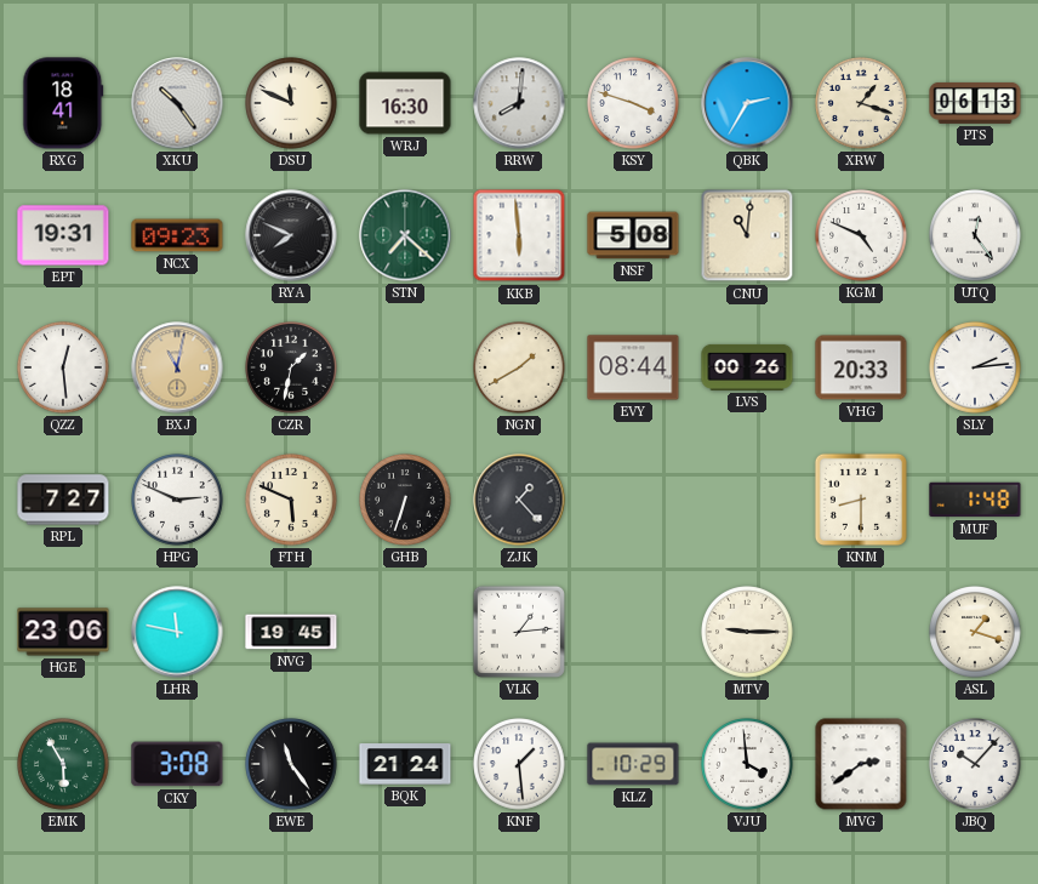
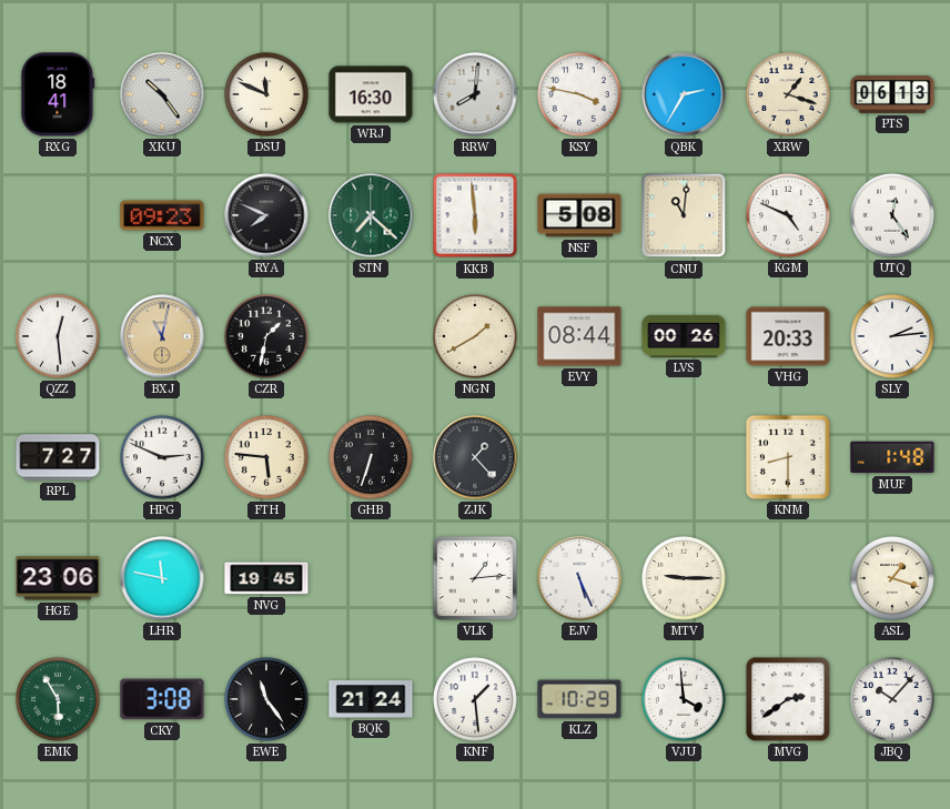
KSY: 3:48 -> 3:47 (579, 94)
EPT: 19:31 -> none (63, 235)
FTH: 5:49 -> 5:46 (266, 457)
EJV: none -> 5:26 (579, 578)
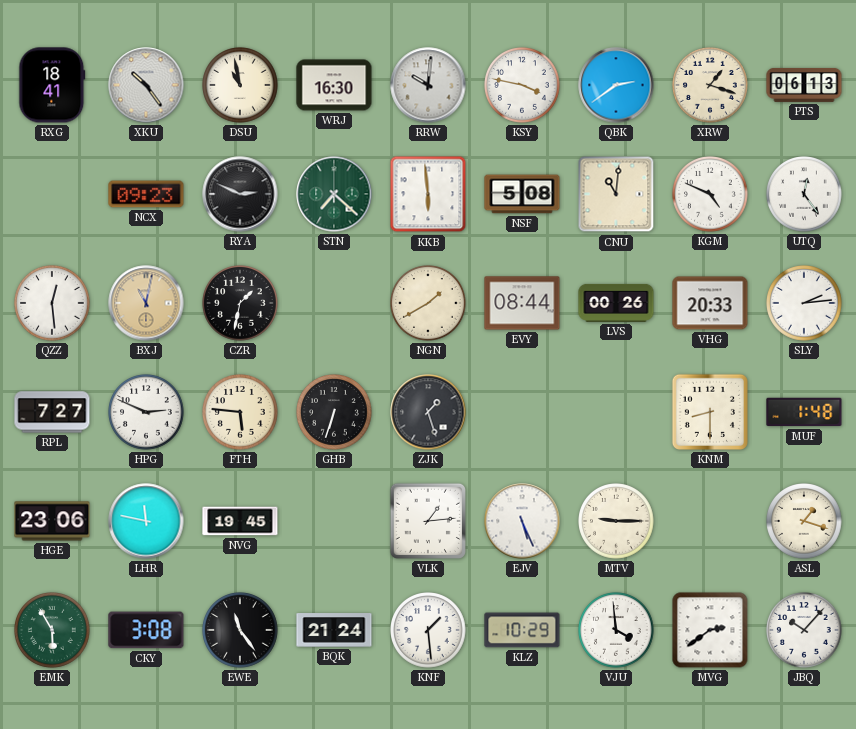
DSU: 11:49 -> 10:58 (240, 85)
RRW: 8:01 -> 10:01 (428, 85)
QBK: 2:35 -> 2:39 (616, 85)
RYA: 7:49 -> 2:49 (240, 194)
ZJK: 1:23 -> 1:27 (428, 412)
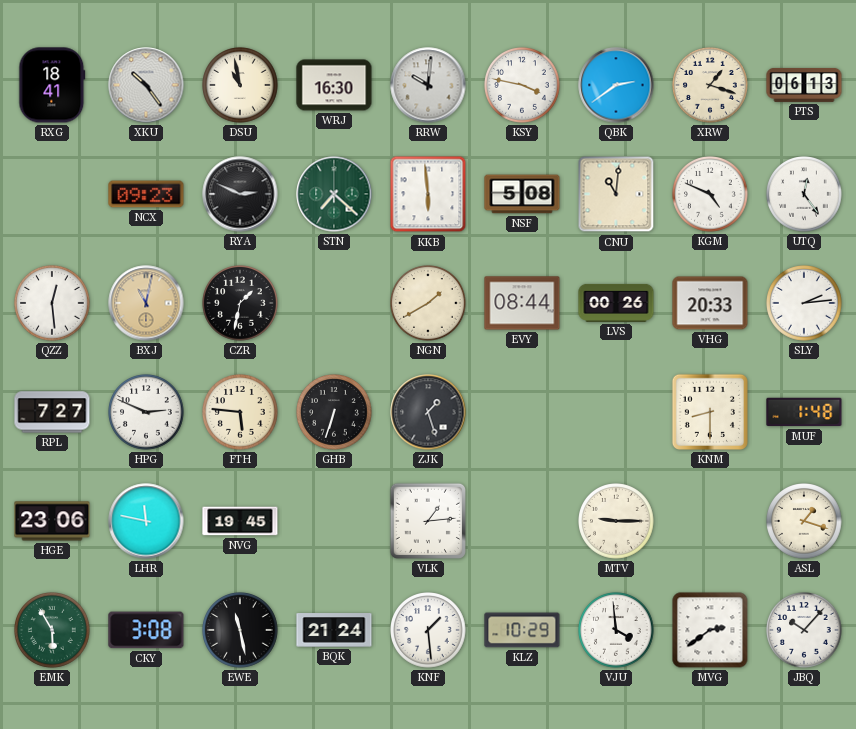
EJV: 5:26 -> none (522, 521)
EWE: 11:24 -> 11:28 (240, 630)
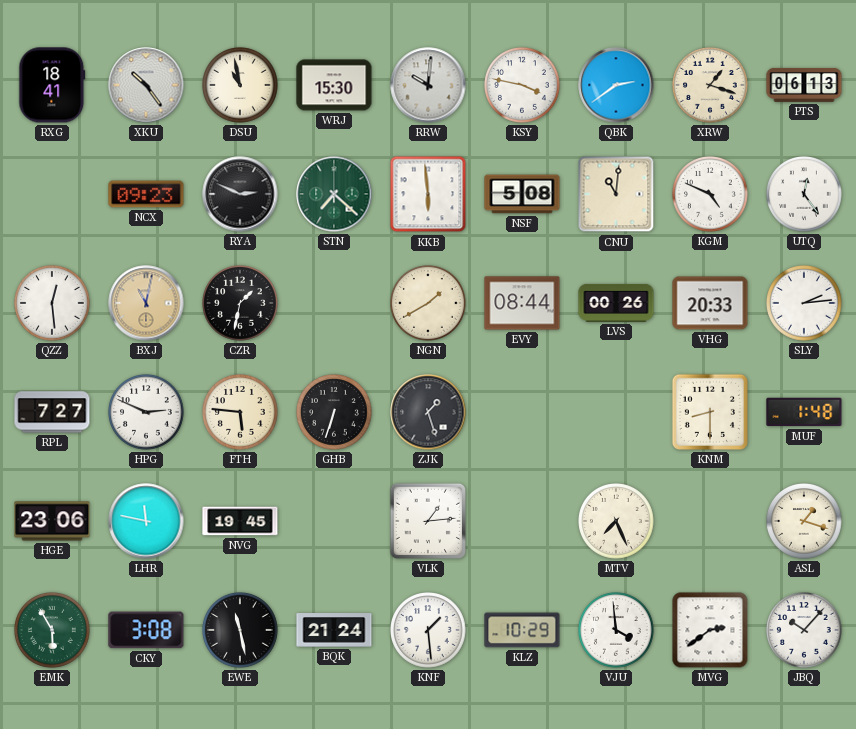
WRJ: 16:30 -> 15:30 (334, 85)
MTV: 9:15 -> 7:26 (616, 521)
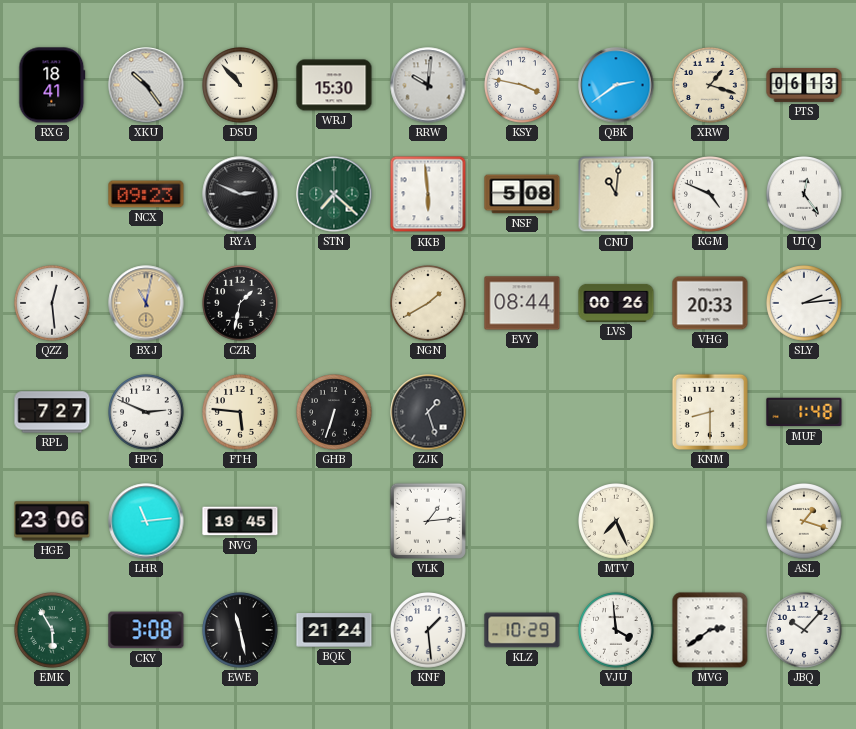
DSU: 10:58 -> 10:53 (240, 85)
LHR: 11:47 -> 11:14 (146, 521)
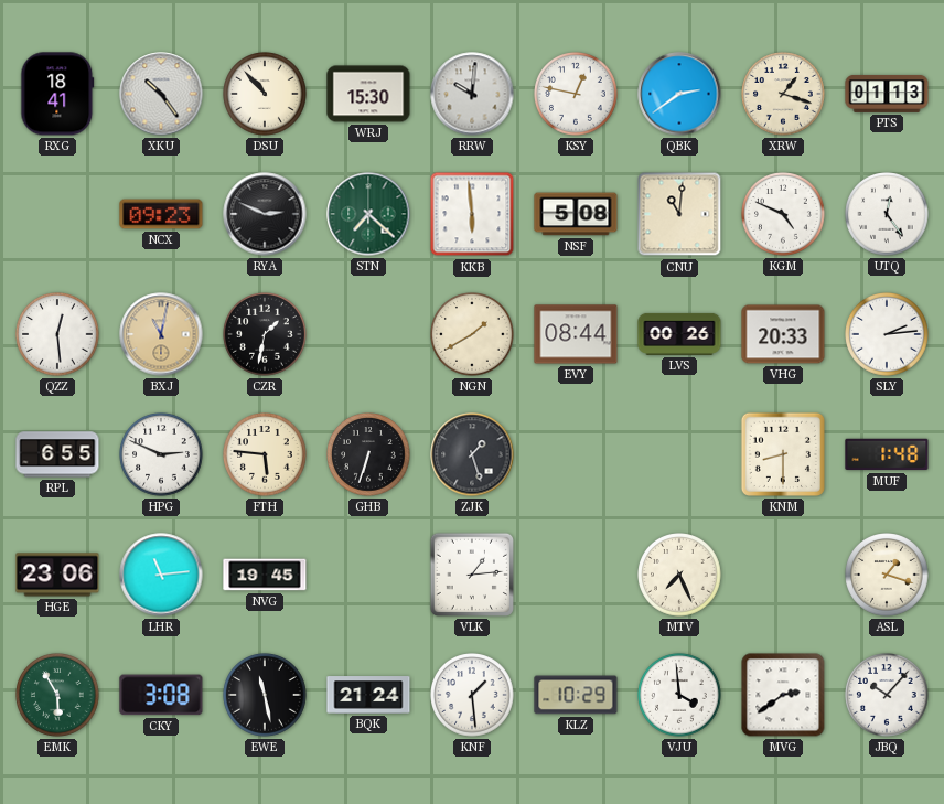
KSY: 3:47 -> 12:47 (576, 94)
PTS: 06:13 -> 01:13 (887, 94)
RPL: 7:27 -> 6:55 (57, 454)
